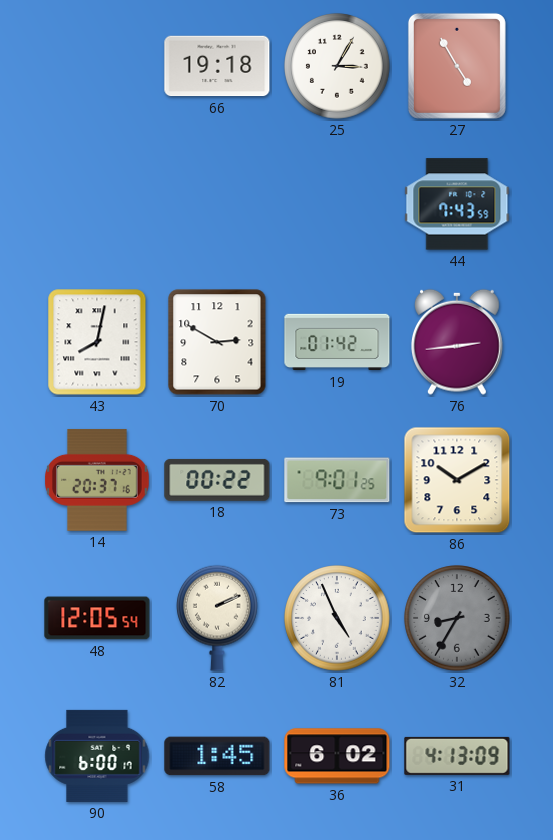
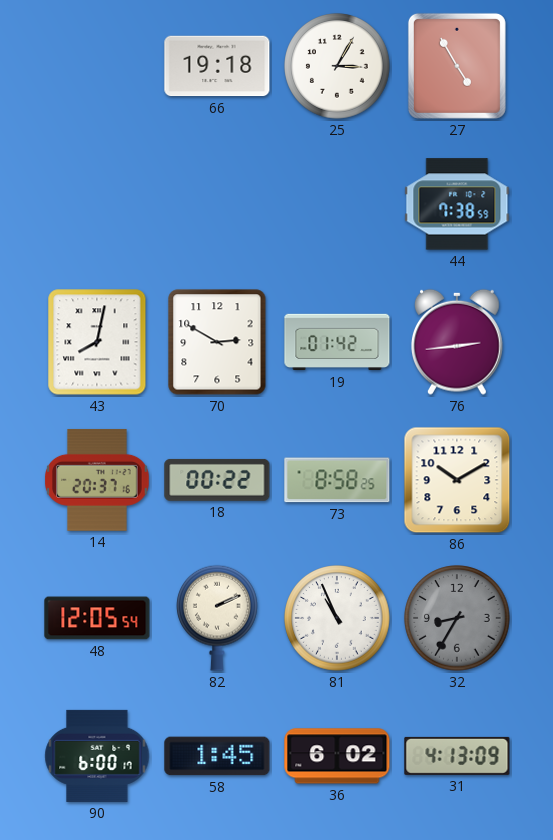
44: 7:43 -> 7:38 (457, 204)
73: 9:01 -> 8:58 (337, 480)
81: 4:56 -> 10:56 (337, 618)
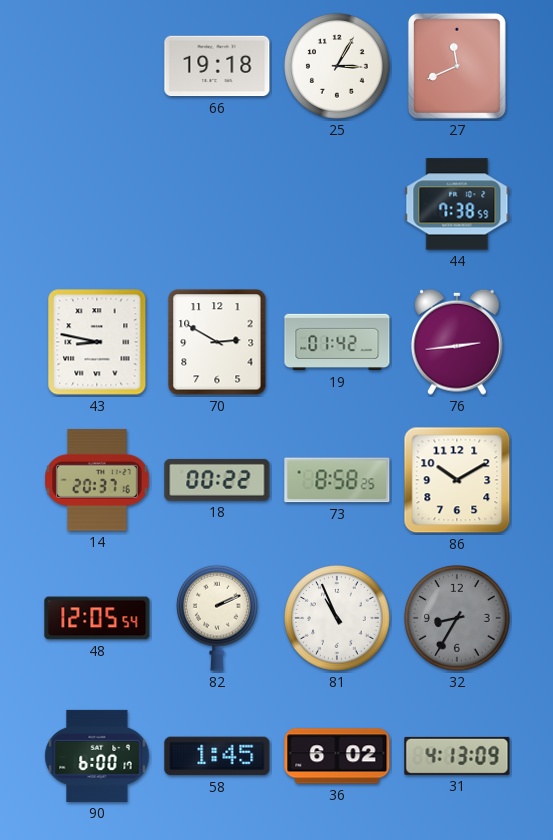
27: 4:55 -> 11:41 (457, 66)
43: 8:02 -> 8:47 (97, 342)
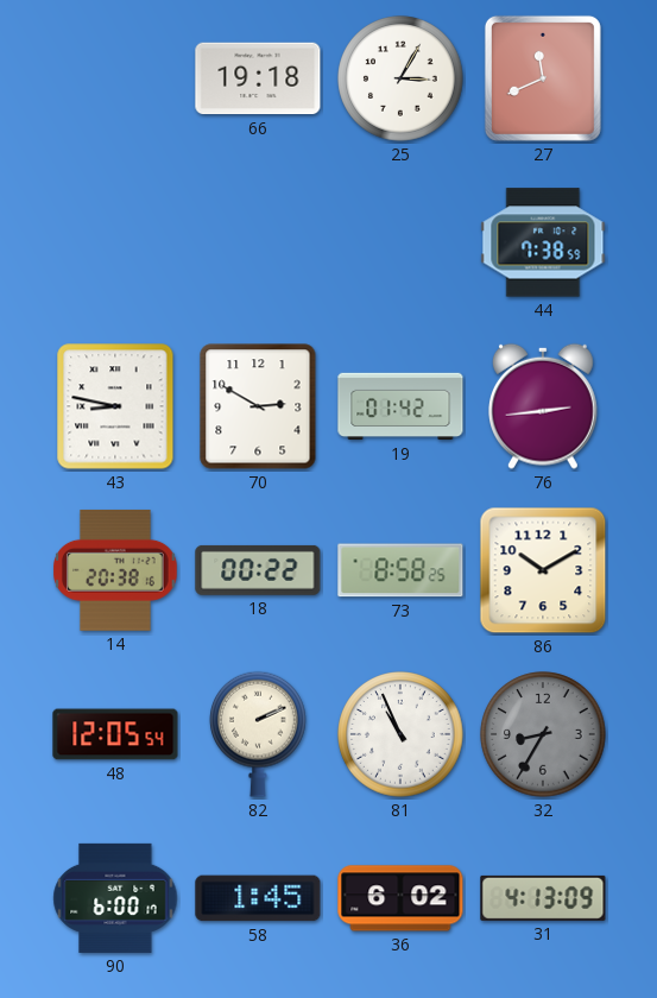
14: 20:37 -> 20:38 (115, 570)
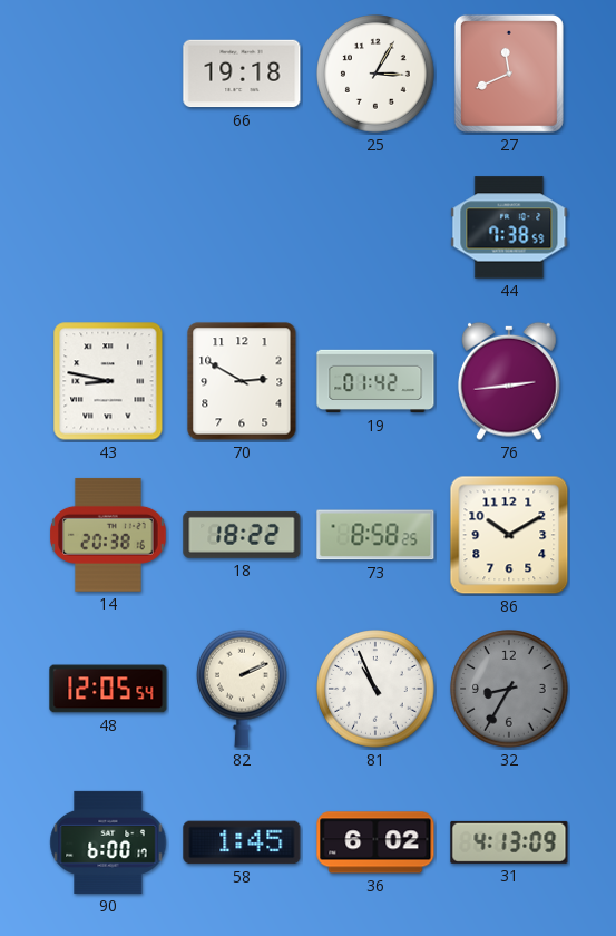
18: 00:22 -> 18:22 (242, 535)
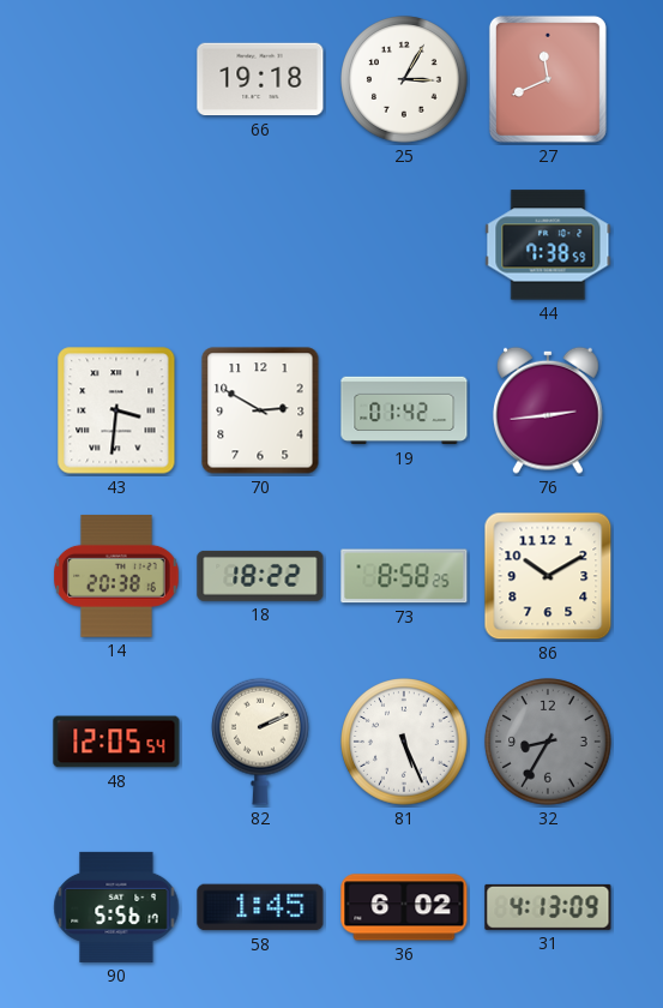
43: 8:47 -> 3:31 (116, 410)
81: 10:56 -> 5:26 (404, 742)
90: 6:00 -> 5:56 (116, 907)
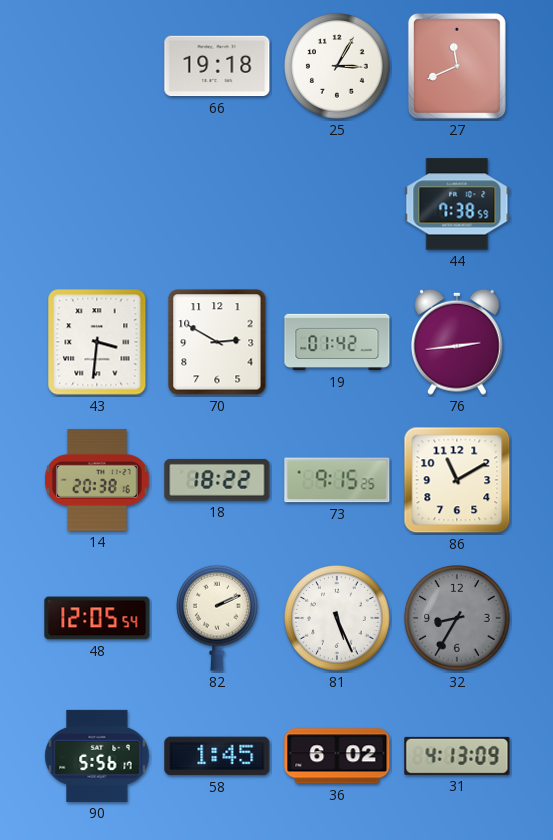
73: 8:58 -> 9:15 (337, 480)
86: 10:10 -> 11:10 (457, 480)
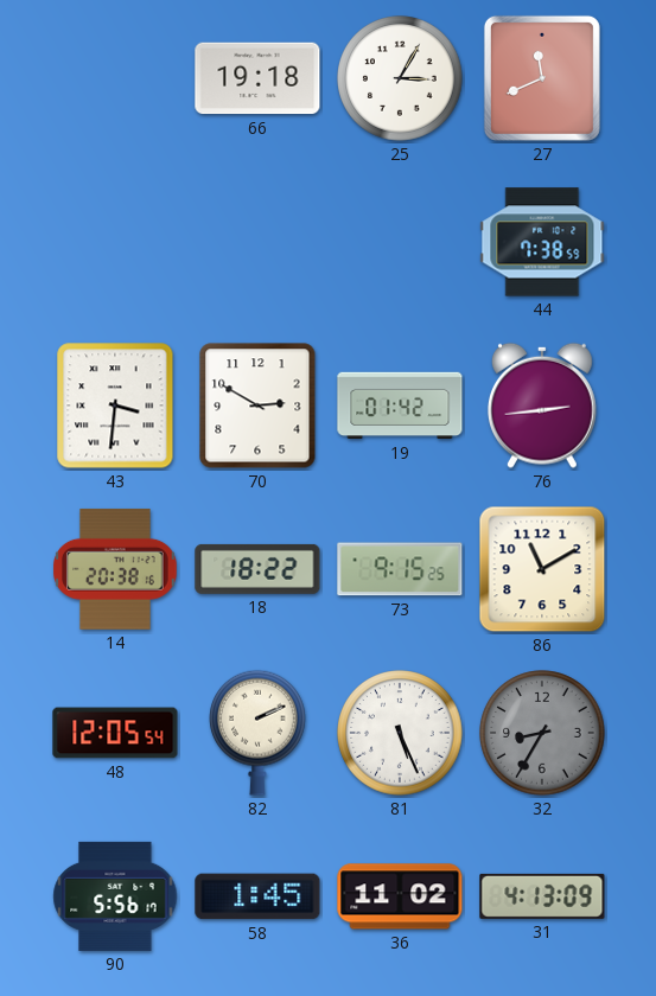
36: 6:02 -> 11:02 (400, 896)
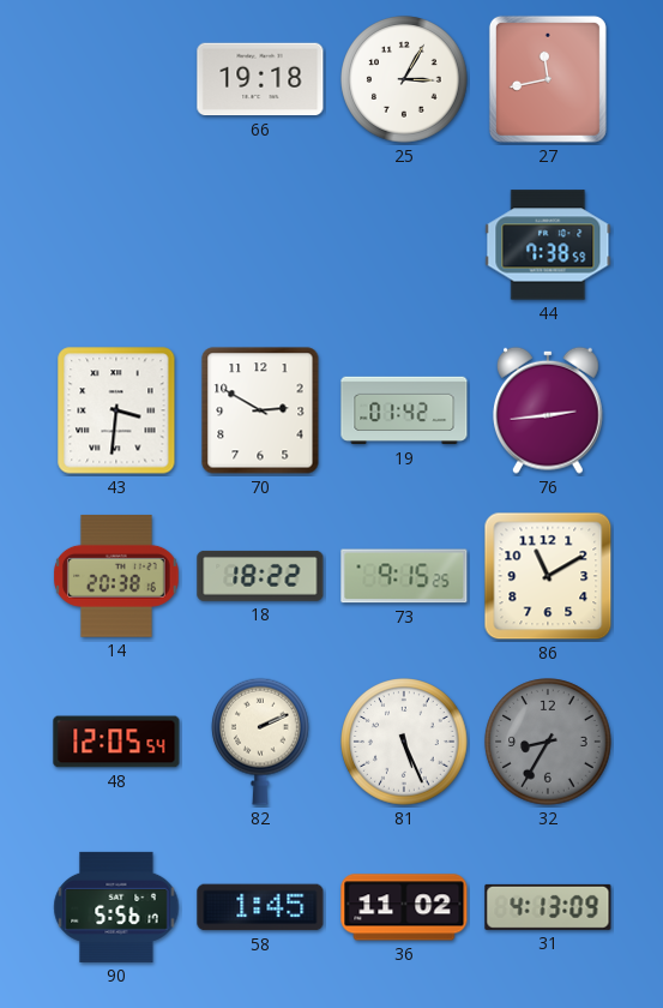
27: 11:41 -> 11:43 (548, 79)
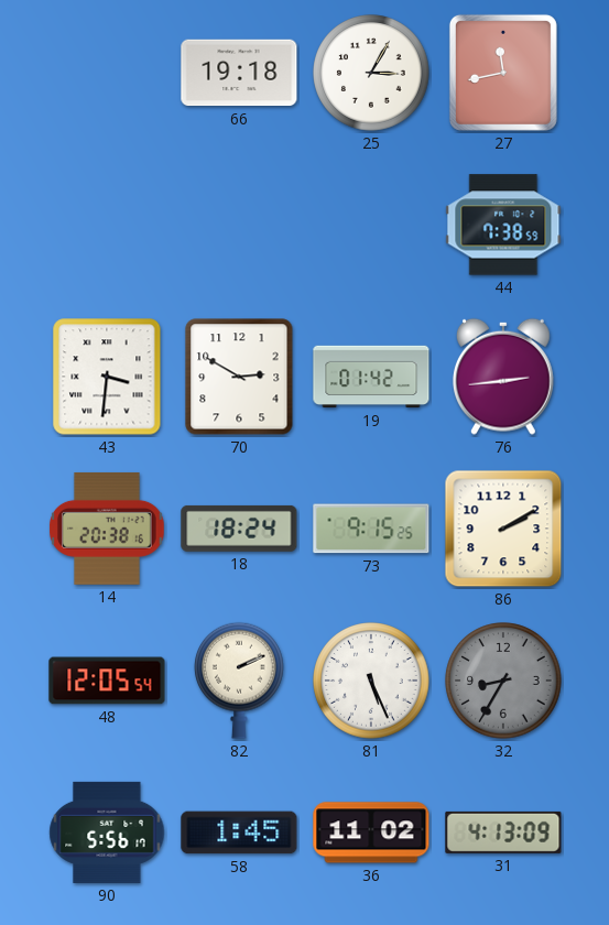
18: 18:22 -> 18:24 (239, 529)
86: 11:10 -> 2:10 (503, 529)
